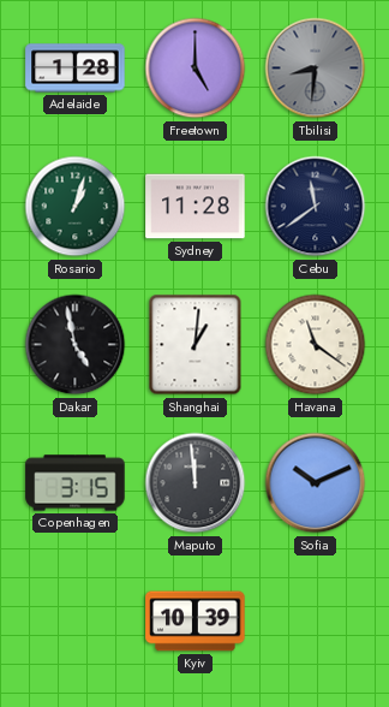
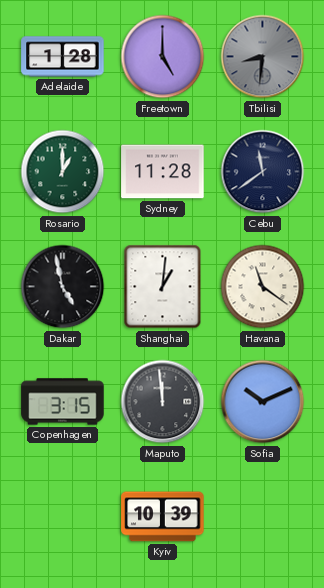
Rosario: 1:03 -> 1:00 (63, 172)
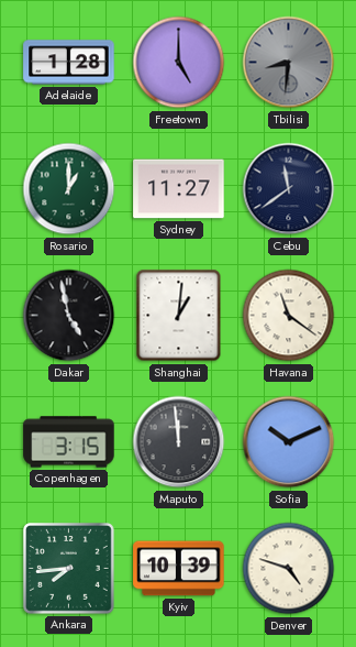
Sydney: 11:28 -> 11:27 (179, 189)
Ankara: none -> 7:44 (69, 569)
Denver: none -> 4:48 (289, 569)
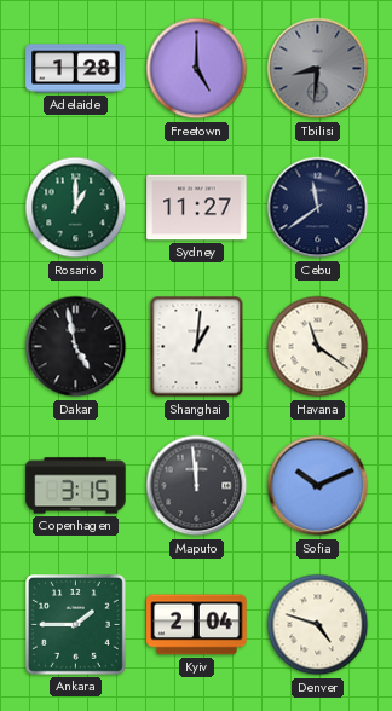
Ankara: 7:44 -> 1:45 (76, 625)
Kyiv: 10:39 -> 2:04 (197, 625)
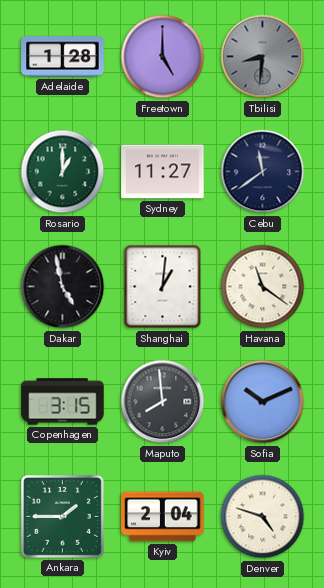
Maputo: 11:59 -> 7:59 (163, 402)
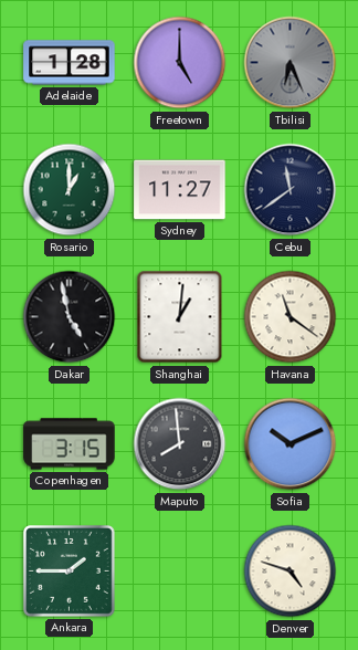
Tbilisi: 8:31 -> 6:26 (291, 63)
Kyiv: 2:04 -> none (163, 517)
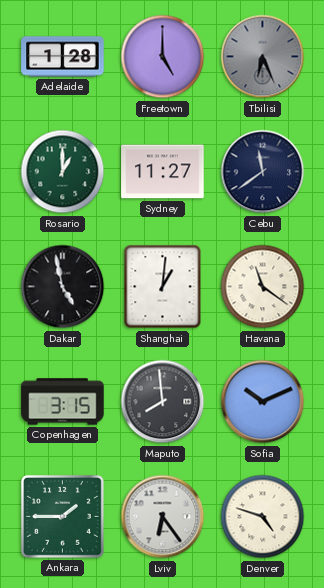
Lviv: none -> 6:24 (163, 517)
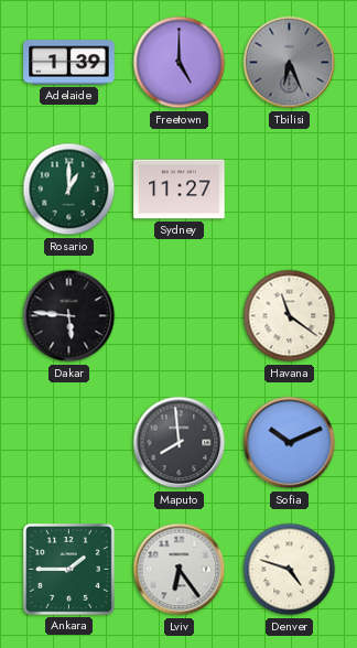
Adelaide: 1:28 -> 1:39 (69, 63)
Cebu: 11:39 -> none (263, 172)
Dakar: 4:58 -> 5:46 (69, 316)
Shanghai: 1:01 -> none (163, 287)
Copenhagen: 3:15 -> none (63, 402)
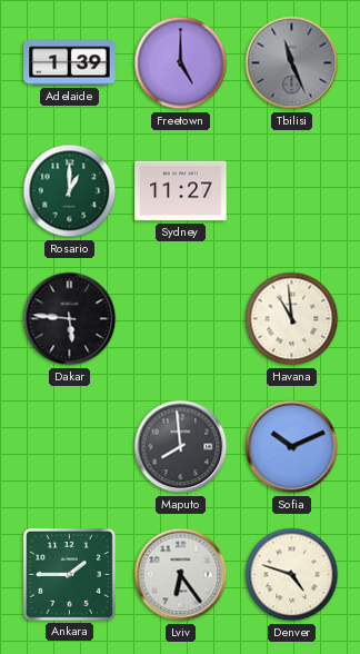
Tbilisi: 6:26 -> 11:26 (292, 63)
Havana: 11:21 -> 10:59 (292, 319)
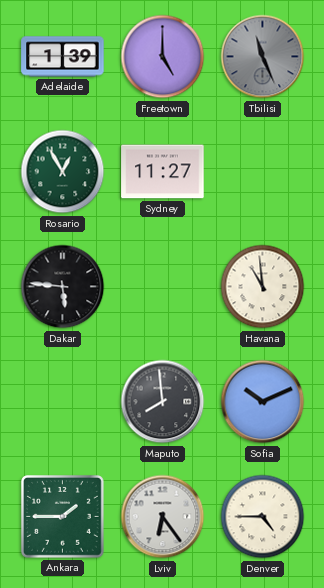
Rosario: 1:00 -> 12:55 (63, 172)
Denver: 4:48 -> 4:45 (263, 517)
